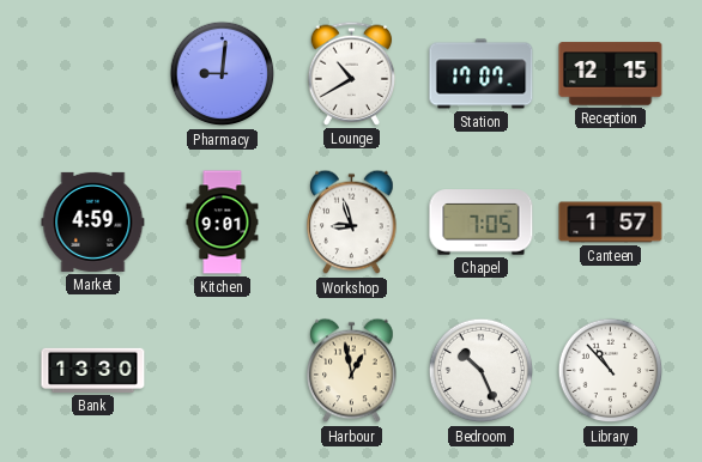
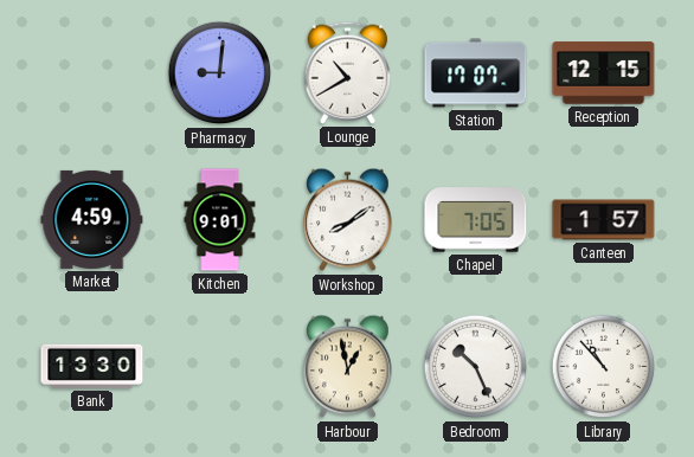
Workshop: 8:57 -> 8:09 (348, 220)
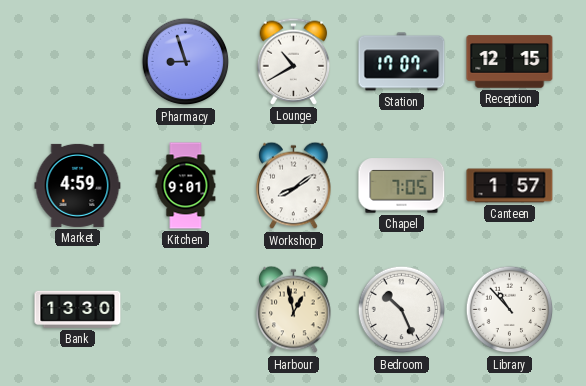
Pharmacy: 9:01 -> 8:57 (186, 62)
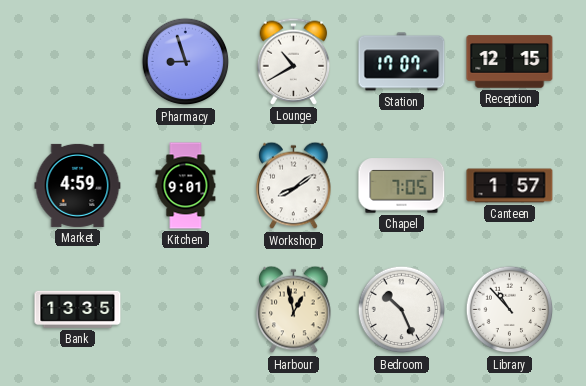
Bank: 13:30 -> 13:35 (78, 309)
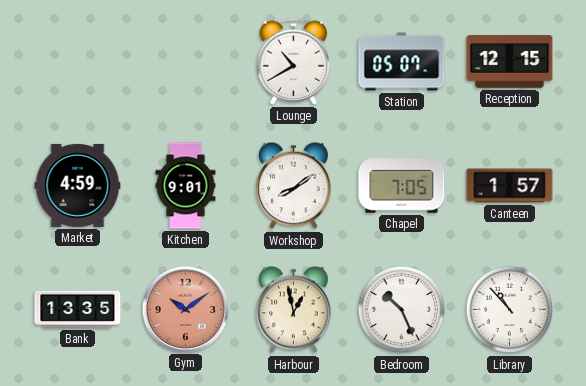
Pharmacy: 8:57 -> none (186, 62)
Station: 17:07 -> 05:07 (402, 62)
Gym: none -> 10:09 (185, 309)
